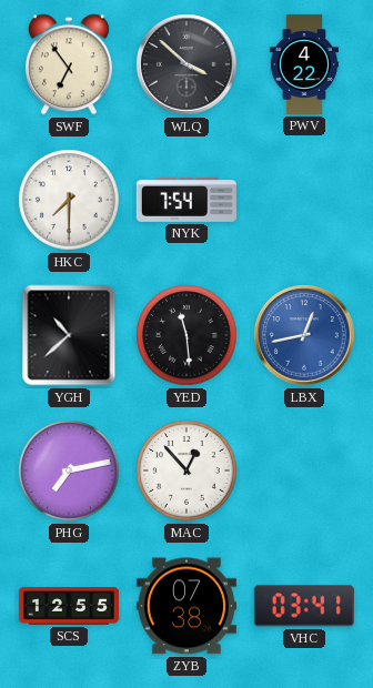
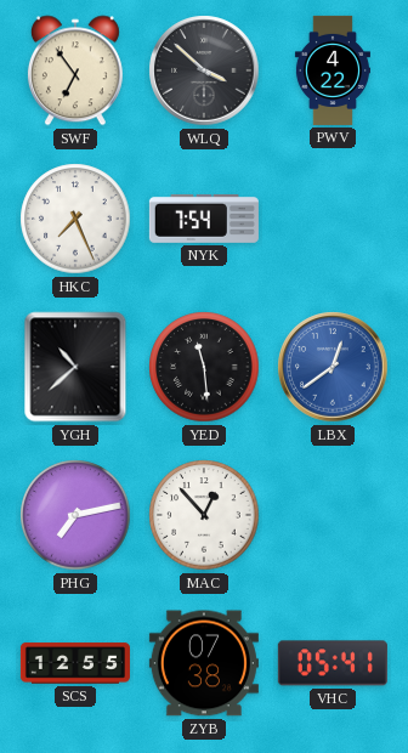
HKC: 7:30 -> 7:26 (75, 219)
LBX: 12:43 -> 12:39 (333, 367)
VHC: 03:41 -> 05:41 (333, 663)
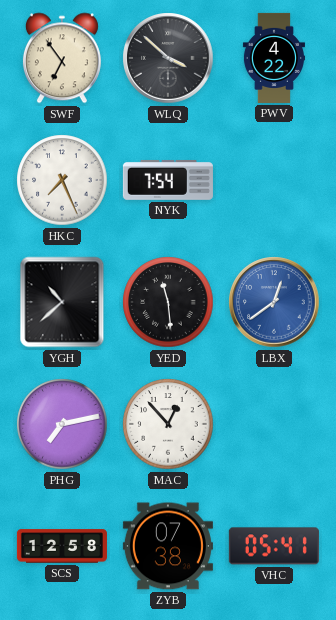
SCS: 12:55 -> 12:58 (62, 546)
